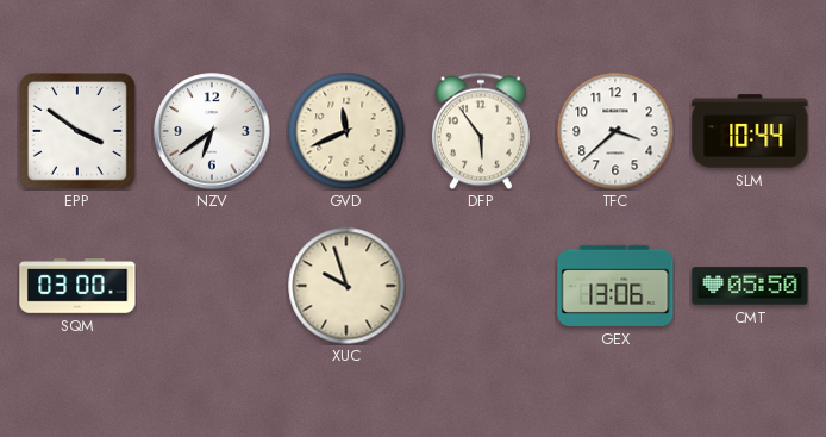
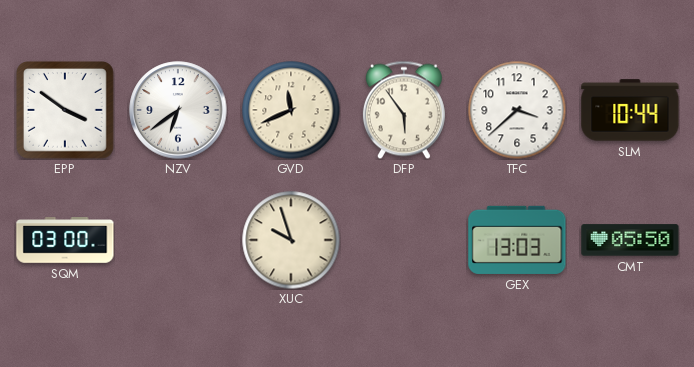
GEX: 13:06 -> 13:03 (517, 240)
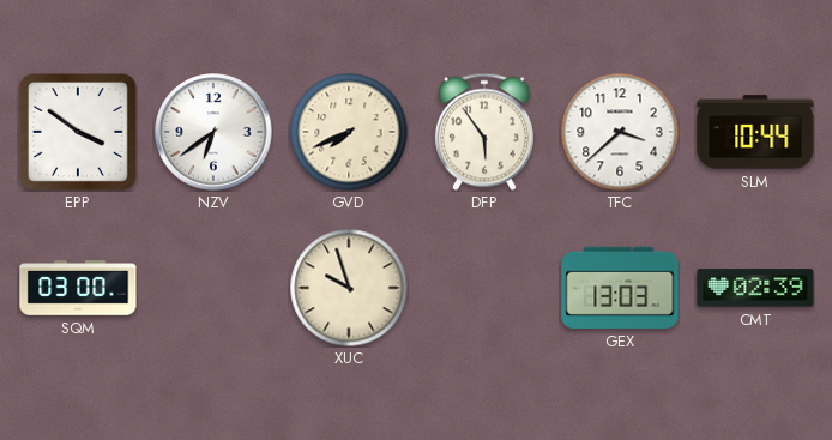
GVD: 11:41 -> 7:41 (349, 132)
CMT: 05:50 -> 02:39 (755, 288)
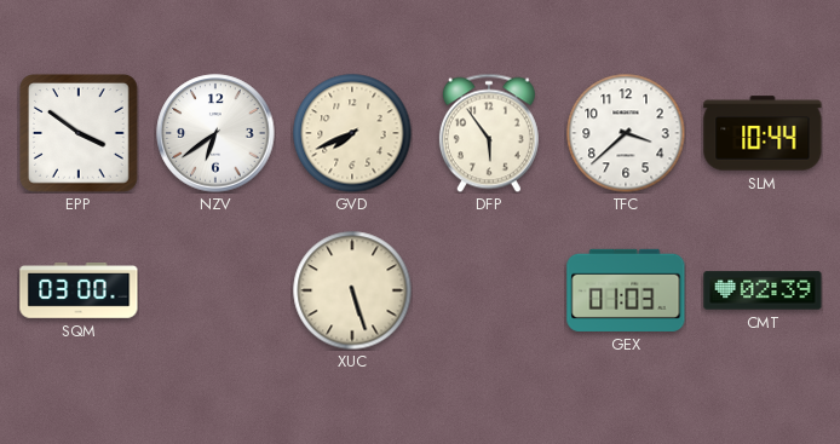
XUC: 9:57 -> 5:27 (352, 290)
GEX: 13:03 -> 01:03 (626, 290)
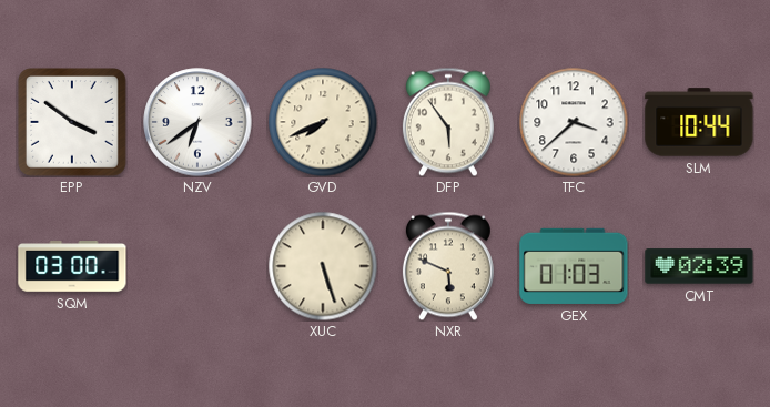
NXR: none -> 5:49 (448, 266)
